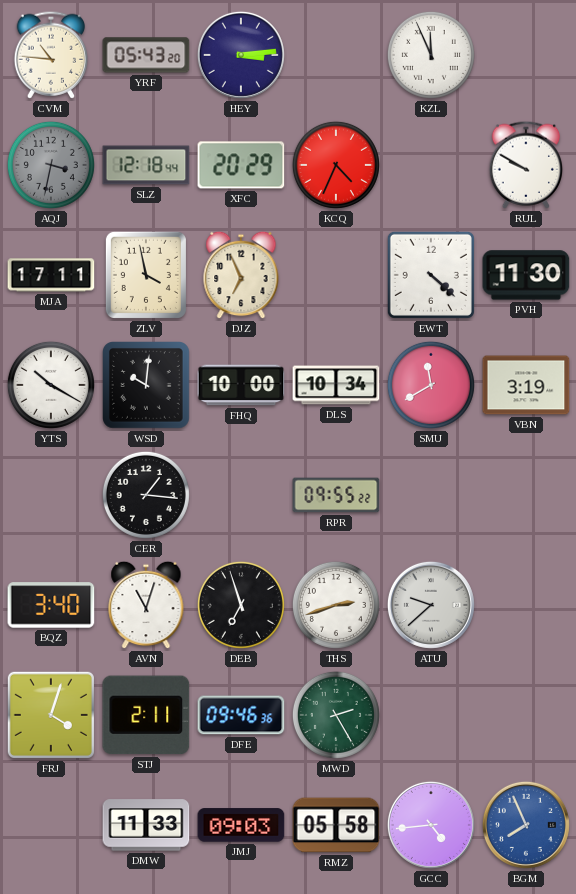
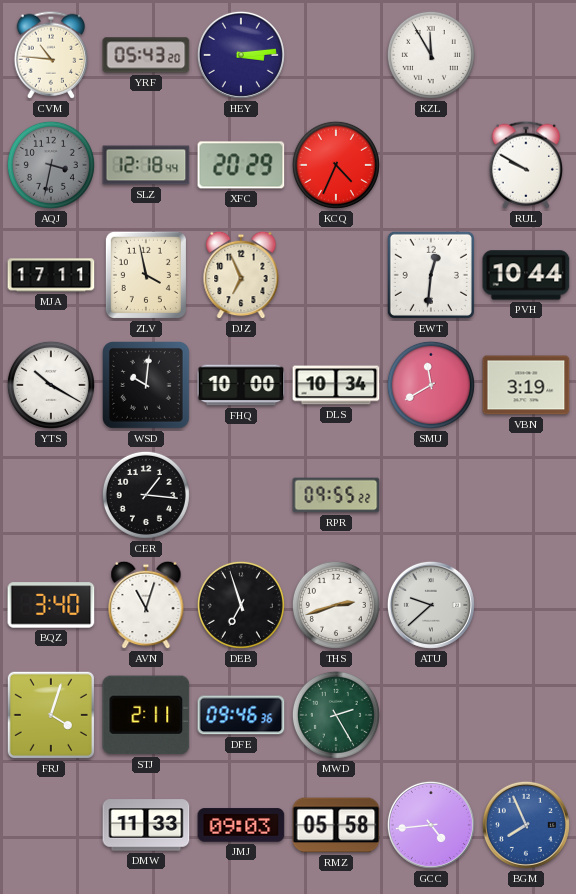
KZL: 11:56 -> 11:55 (431, 55)
EWT: 4:22 -> 12:31 (431, 275)
PVH: 11:30 -> 10:44 (526, 275)
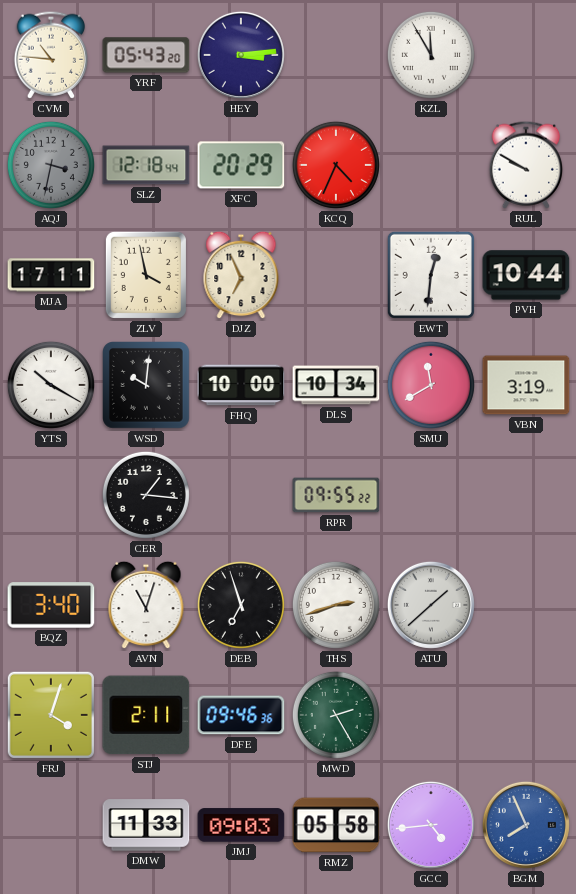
ATU: 9:38 -> 1:38 (431, 605)
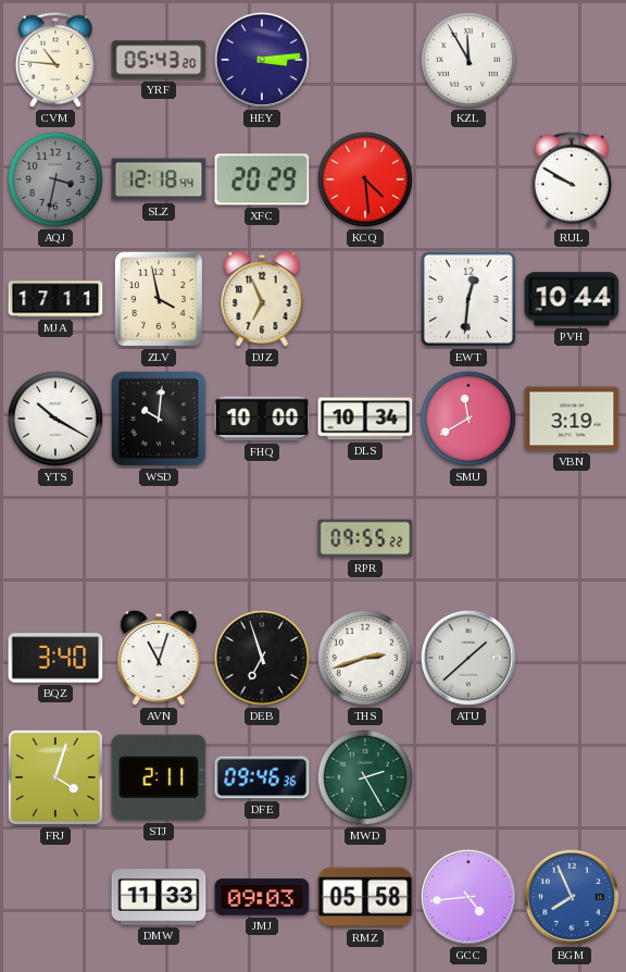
KCQ: 4:34 -> 4:29 (365, 179)
CER: 1:16 -> none (146, 495)
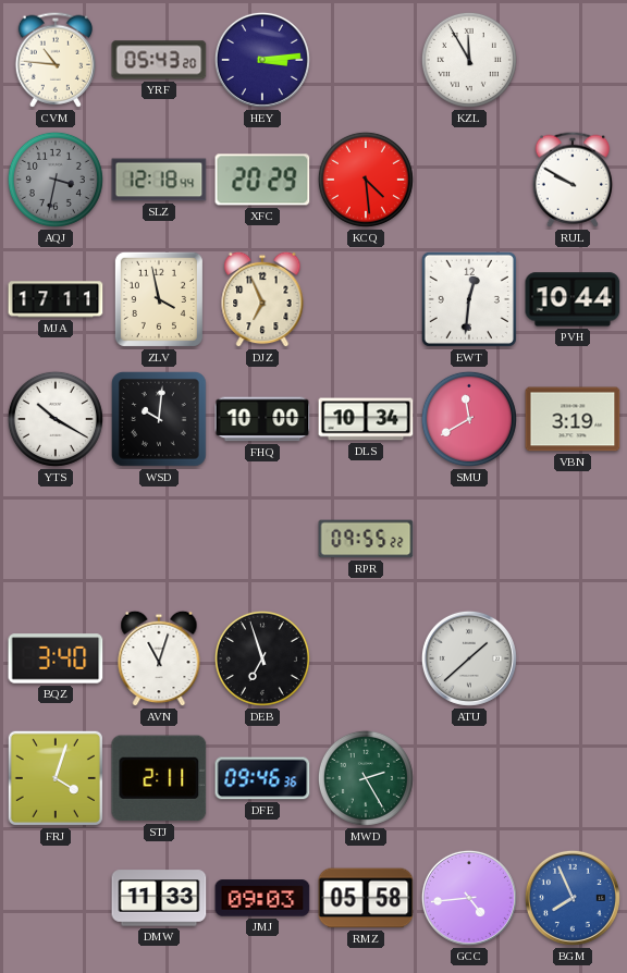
THS: 2:42 -> none (365, 658)
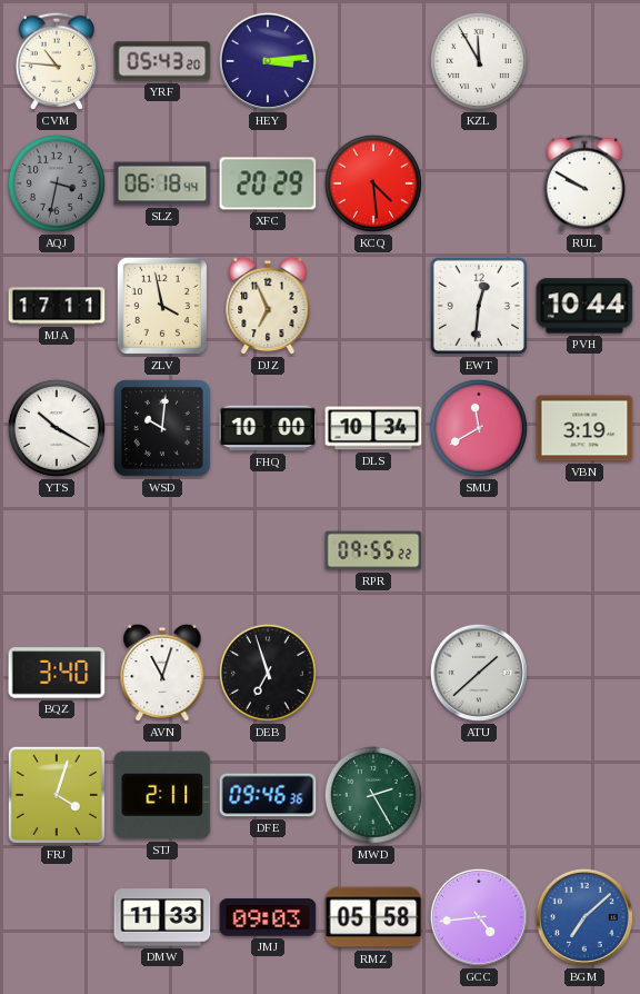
SLZ: 12:18 -> 06:18 (162, 183)
BGM: 7:56 -> 7:08 (584, 917)
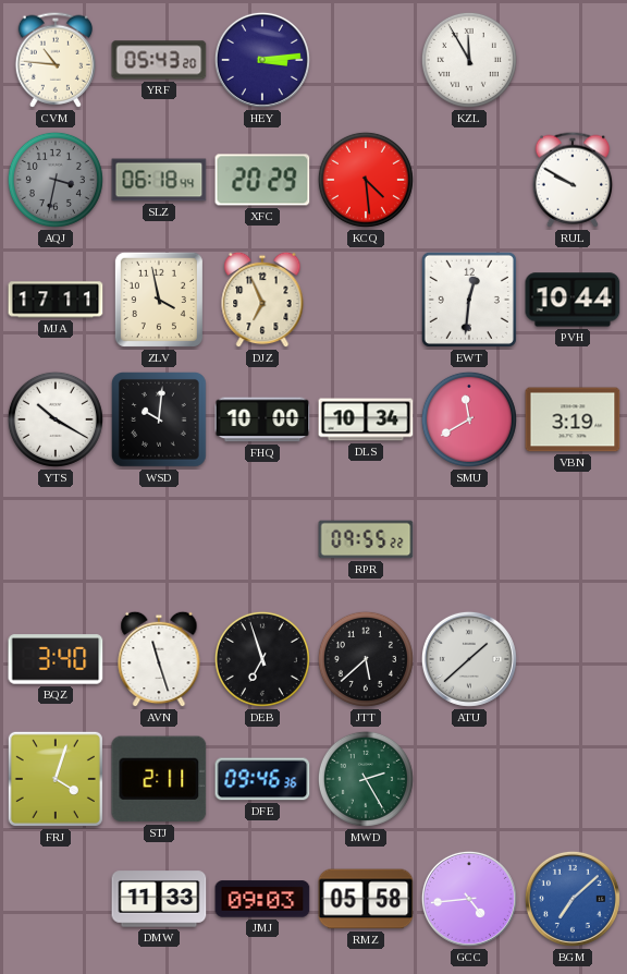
AVN: 11:03 -> 11:27 (159, 659)
JTT: none -> 5:38 (366, 659)
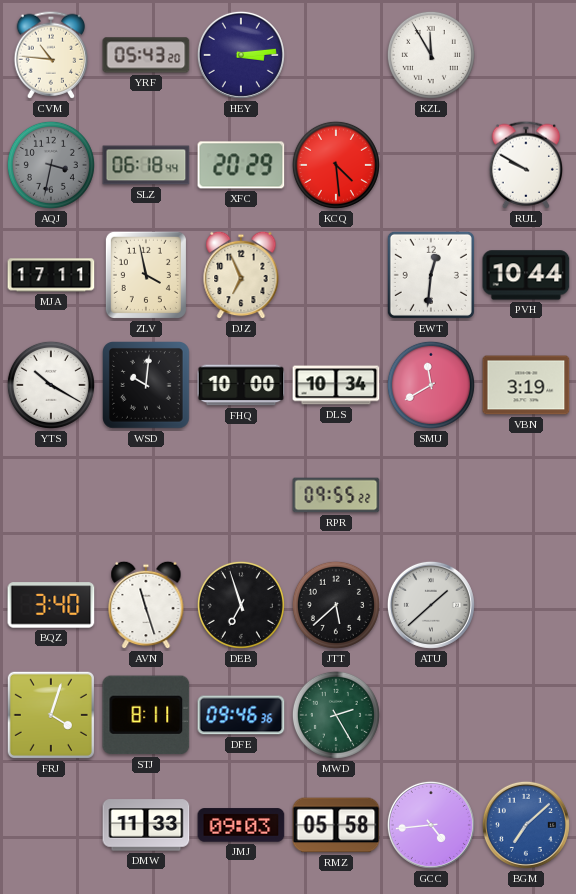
STJ: 2:11 -> 8:11 (146, 715)
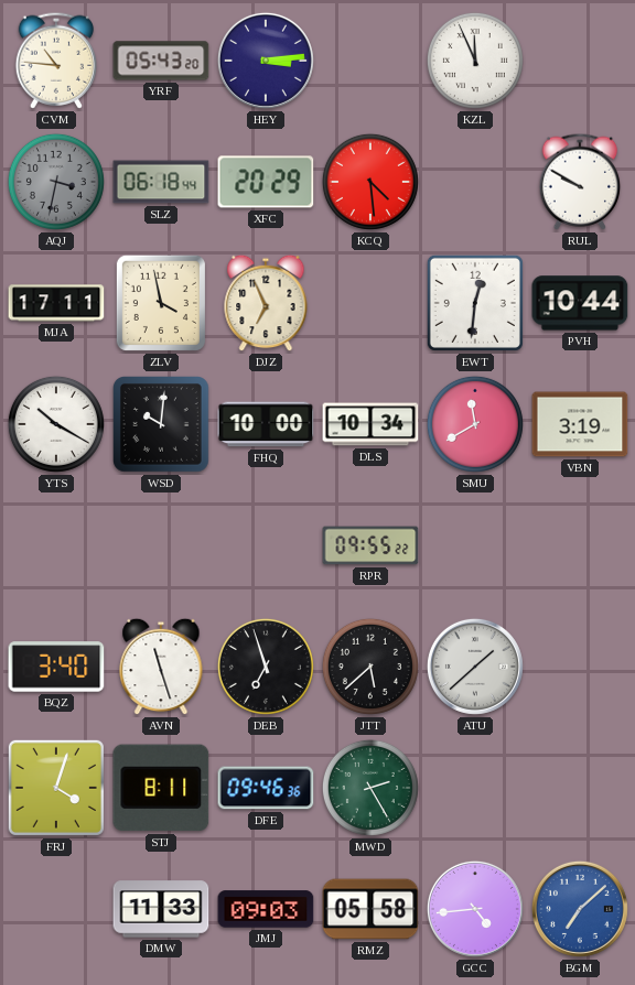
KZL: 11:55 -> 11:56 (475, 61)
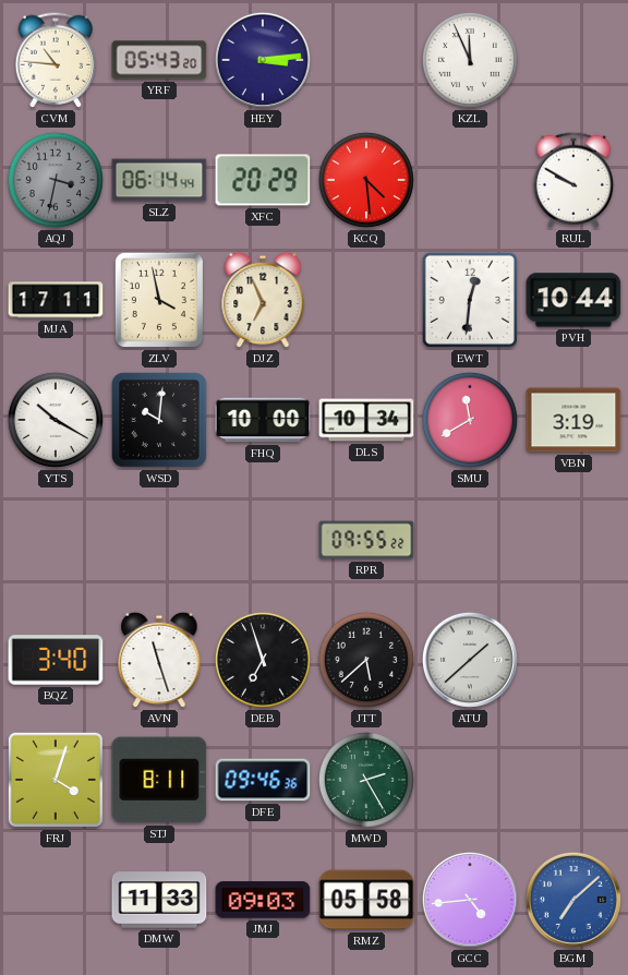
SLZ: 06:18 -> 06:14 (159, 180)
